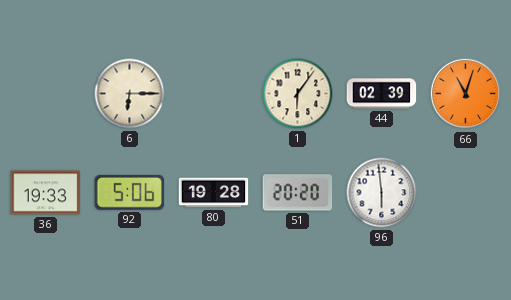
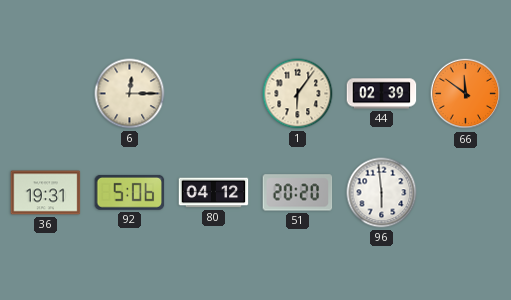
6: 6:15 -> 12:15 (130, 94)
66: 11:03 -> 11:51 (466, 94)
36: 19:33 -> 19:31 (46, 193)
80: 19:28 -> 04:12 (214, 193)
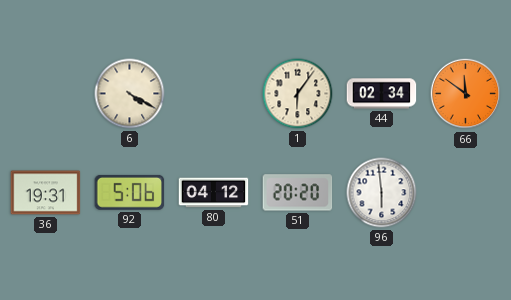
6: 12:15 -> 4:20 (130, 94)
44: 02:39 -> 02:34 (382, 94)
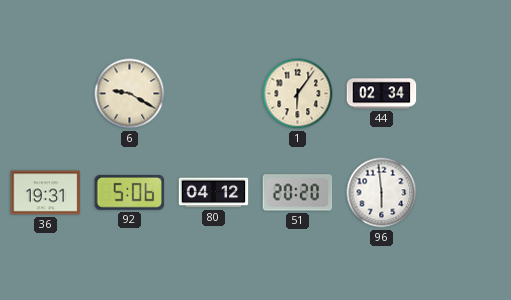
6: 4:20 -> 9:20 (130, 94)
66: 11:51 -> none (466, 94)
